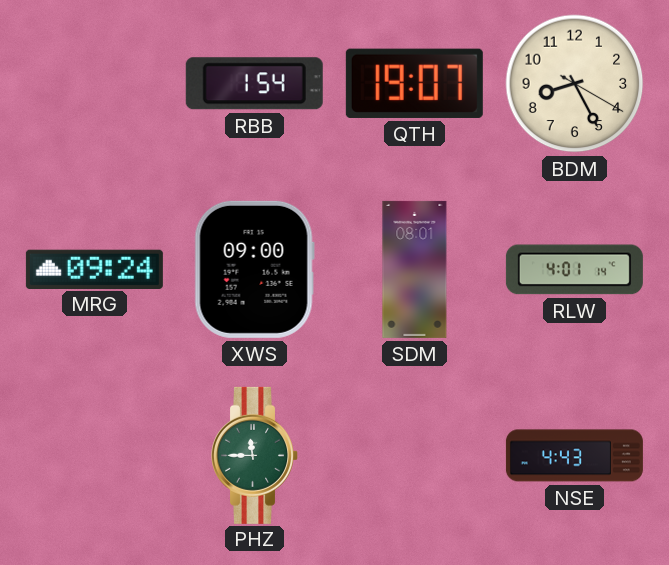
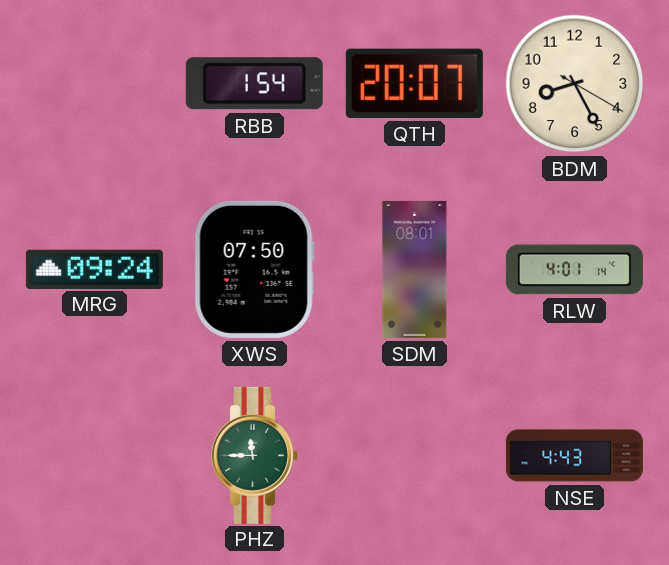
QTH: 19:07 -> 20:07 (414, 83)
XWS: 09:00 -> 07:50 (254, 269)
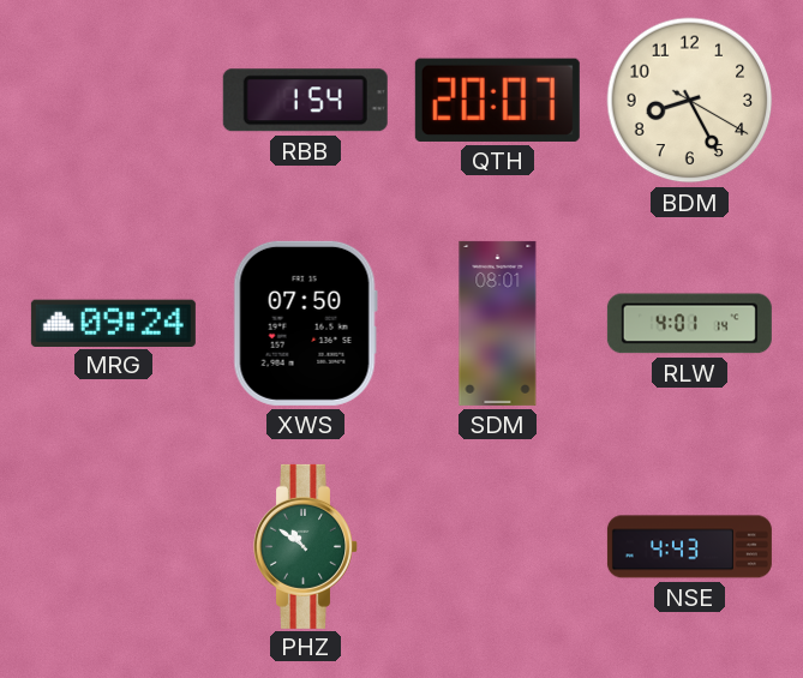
PHZ: 11:45 -> 10:51 (306, 546)
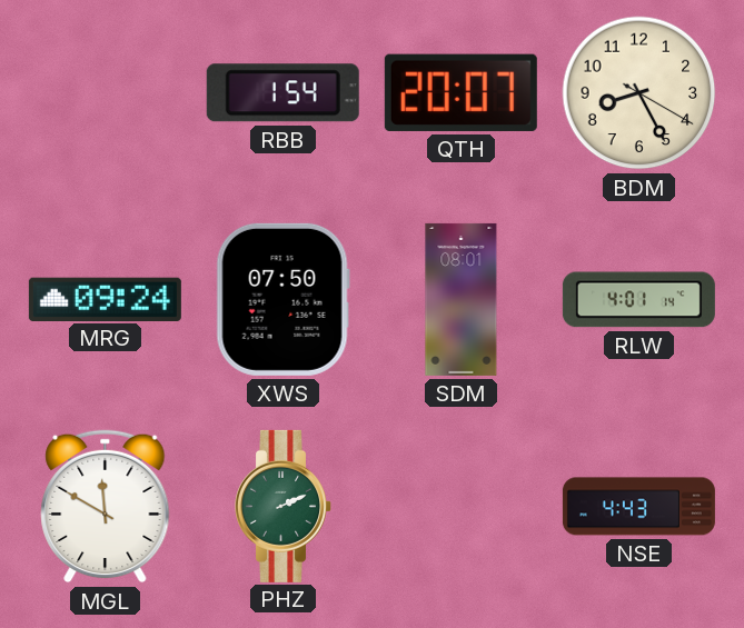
MGL: none -> 11:50 (106, 507)
PHZ: 10:51 -> 2:11 (284, 506)
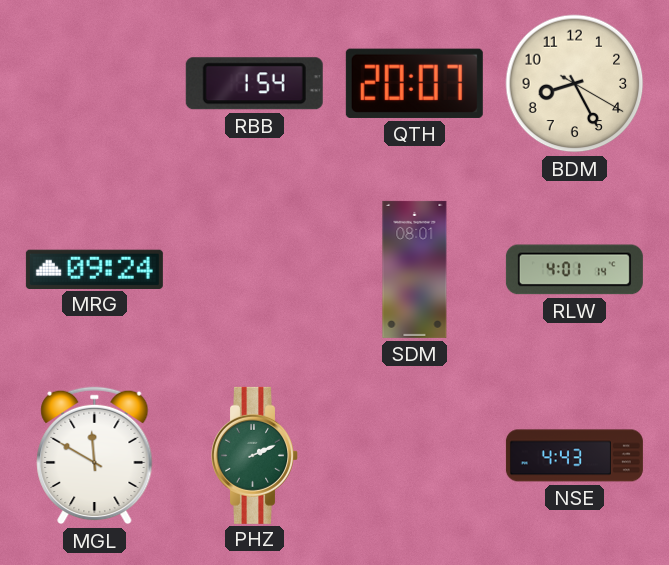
XWS: 07:50 -> none (282, 299)
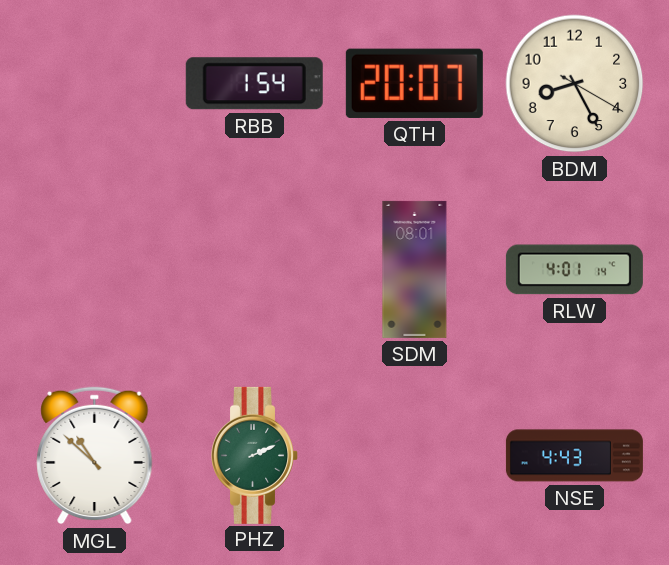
MRG: 09:24 -> none (94, 269)
MGL: 11:50 -> 10:52 (95, 456)
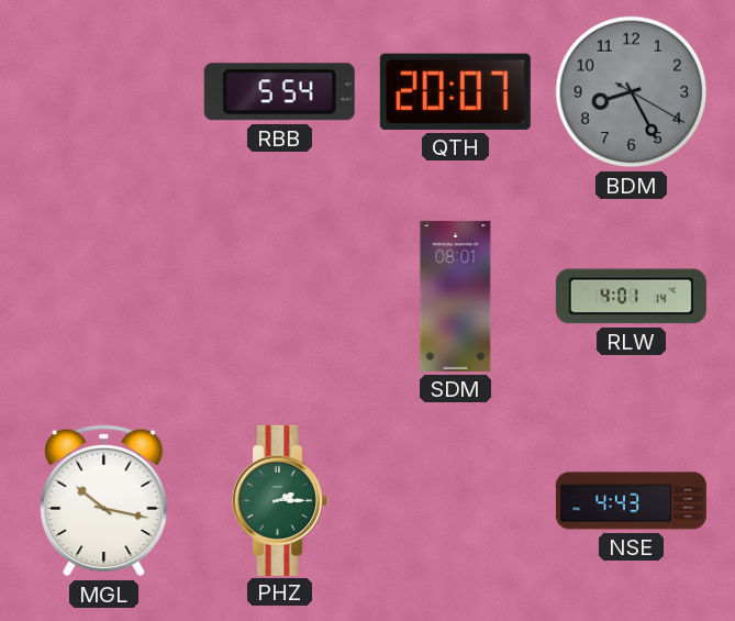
RBB: 1:54 -> 5:54 (279, 92)
BDM dial: cream -> grey (632, 92)
MGL: 10:52 -> 10:17 (104, 501)
PHZ: 2:11 -> 2:15 (280, 500)
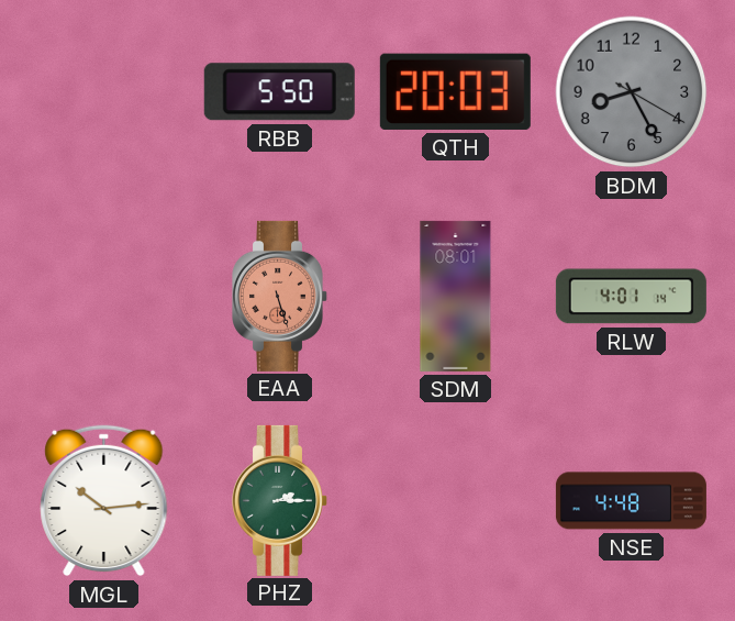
RBB: 5:54 -> 5:50 (279, 92)
QTH: 20:07 -> 20:03 (455, 91)
EAA: none -> 5:27 (280, 296)
MGL: 10:17 -> 10:14 (104, 501)
NSE: 4:43 -> 4:48 (631, 501)
